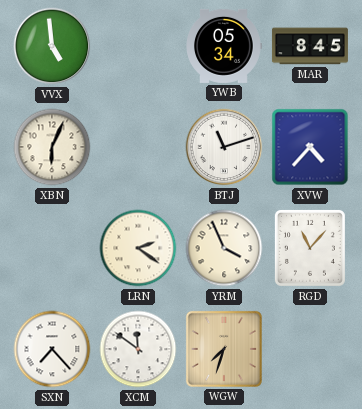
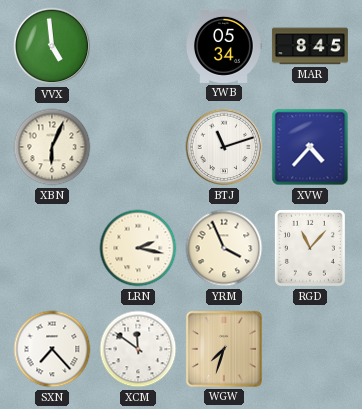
LRN: 2:21 -> 2:17 (138, 248)
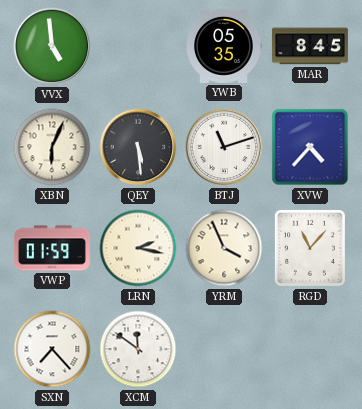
YWB: 05:34 -> 05:35 (224, 46)
QEY: none -> 5:29 (138, 147)
VWP: none -> 01:59 (52, 248)
WGW: 7:33 -> none (224, 349)
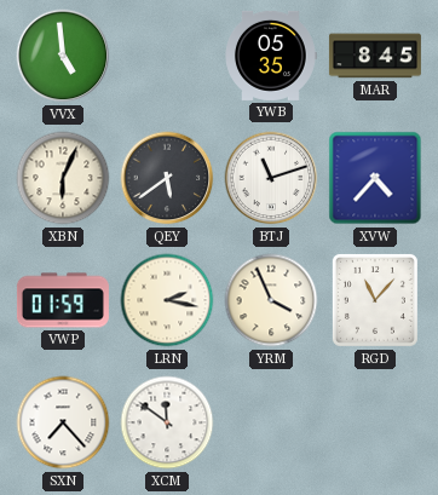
QEY: 5:29 -> 5:39 (167, 178)
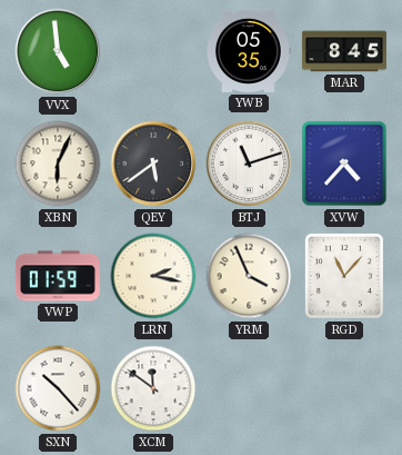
SXN: 7:23 -> 10:23 (58, 388)
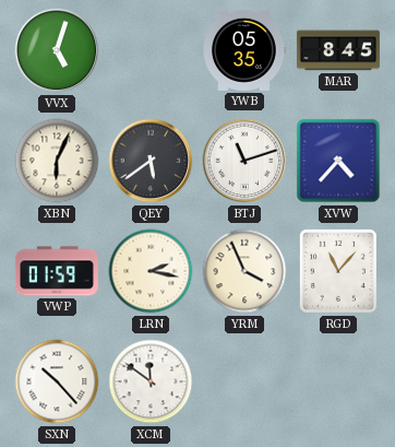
VVX: 4:59 -> 5:03 (57, 50)
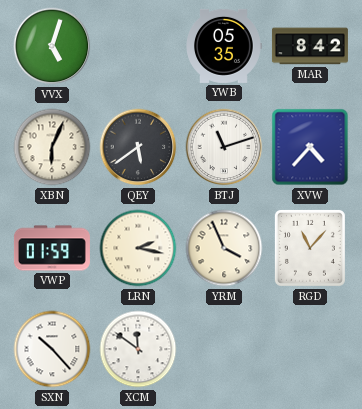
MAR: 8:45 -> 8:42 (310, 46)
